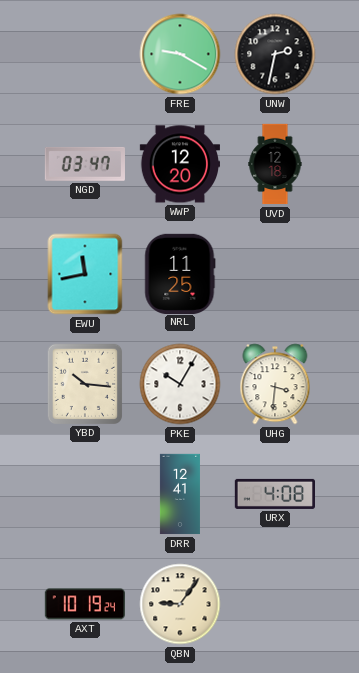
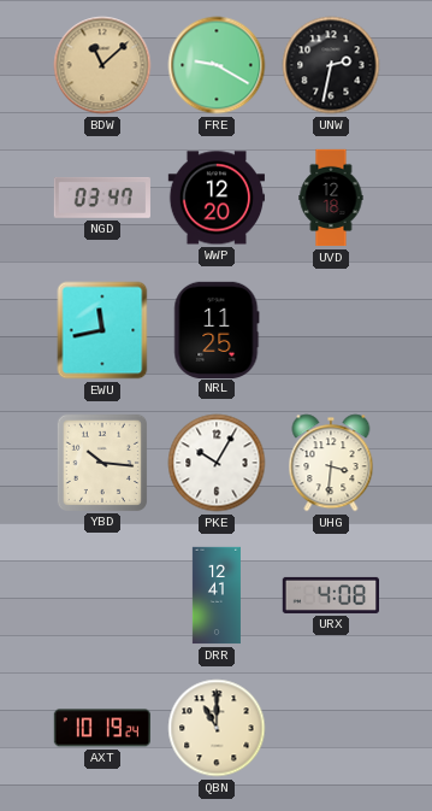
BDW: none -> 11:08 (102, 65)
QBN: 9:06 -> 11:00 (217, 728)
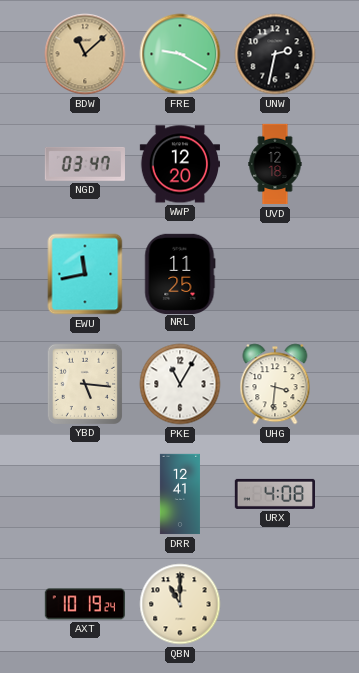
YBD: 10:16 -> 5:16 (84, 383)
PKE: 10:05 -> 11:05 (180, 384)
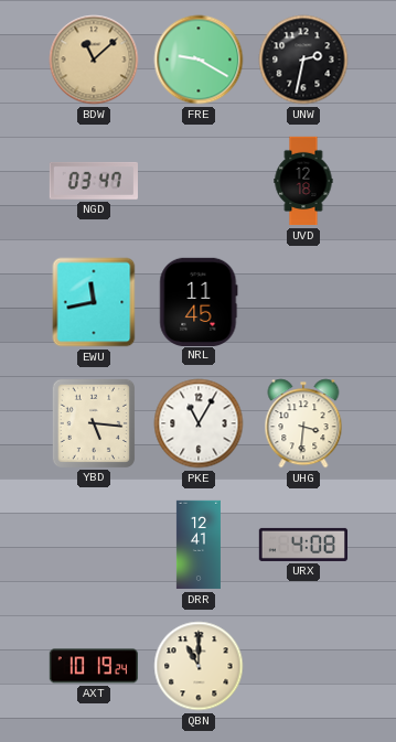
WWP: 12:20 -> none (179, 164)
NRL: 11:25 -> 11:45 (199, 301)
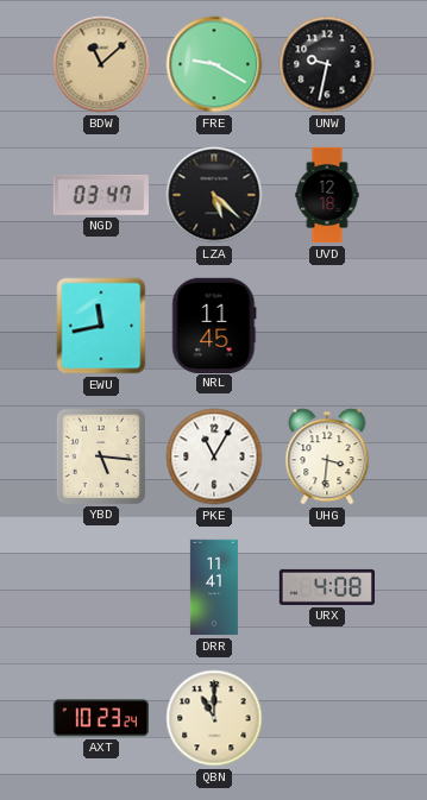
UNW: 2:32 -> 9:32 (327, 64)
LZA: none -> 5:22 (214, 195)
DRR: 12:41 -> 11:41 (214, 587)
AXT: 10:19 -> 10:23 (100, 718)
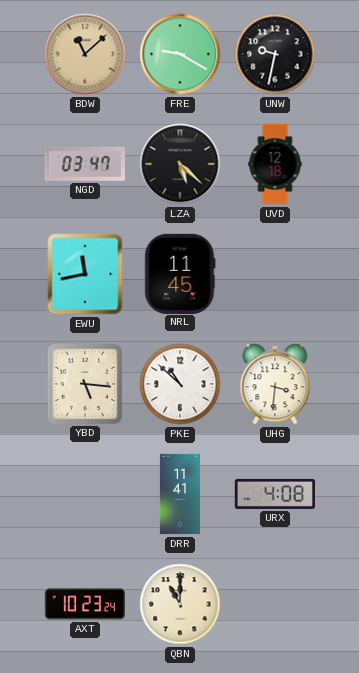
PKE: 11:05 -> 10:52 (180, 384)
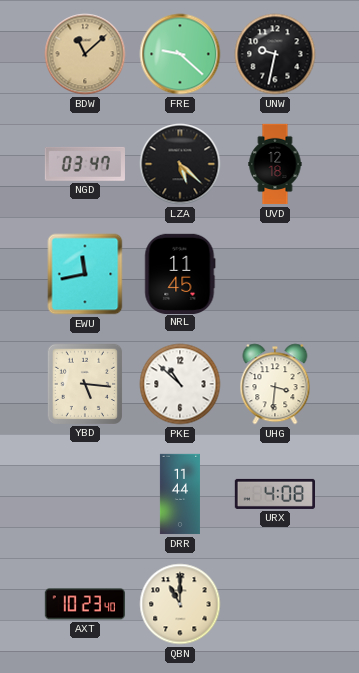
FRE: 9:20 -> 9:22 (180, 54)
DRR: 11:41 -> 11:44 (180, 494)
AXT: 10:23:24 -> 10:23:40 (84, 604)
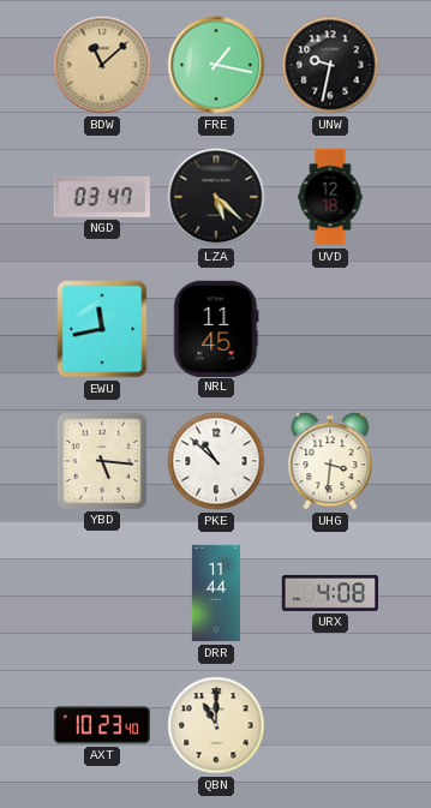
FRE: 9:22 -> 1:17 (216, 65)
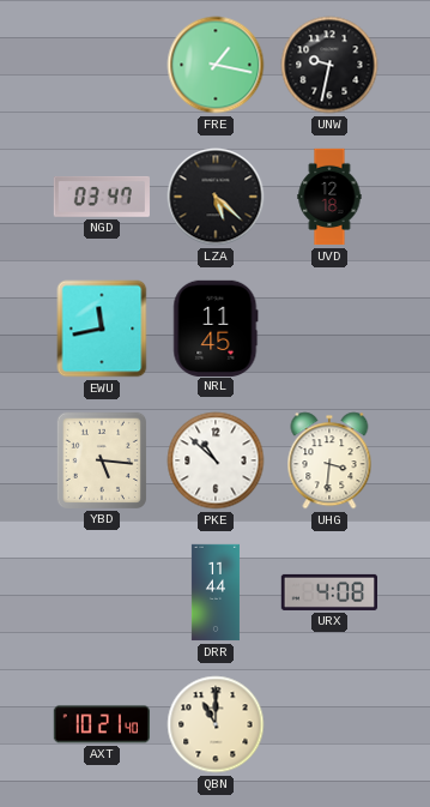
BDW: 11:08 -> none (102, 65)
AXT: 10:23 -> 10:21 (101, 724)
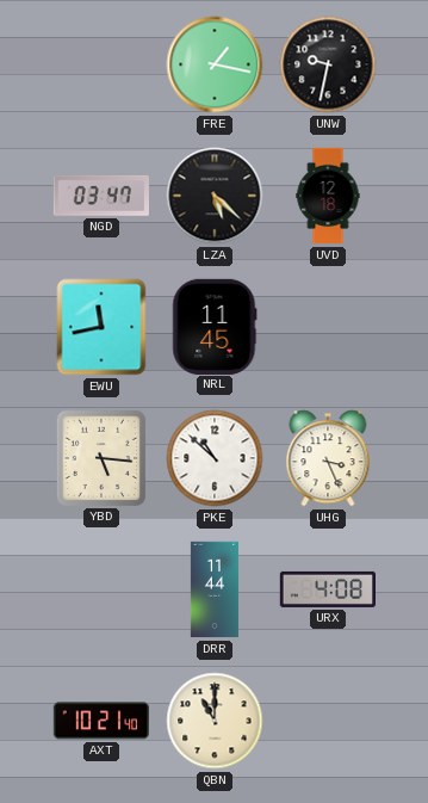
UHG: 3:31 -> 3:26 (328, 458)
